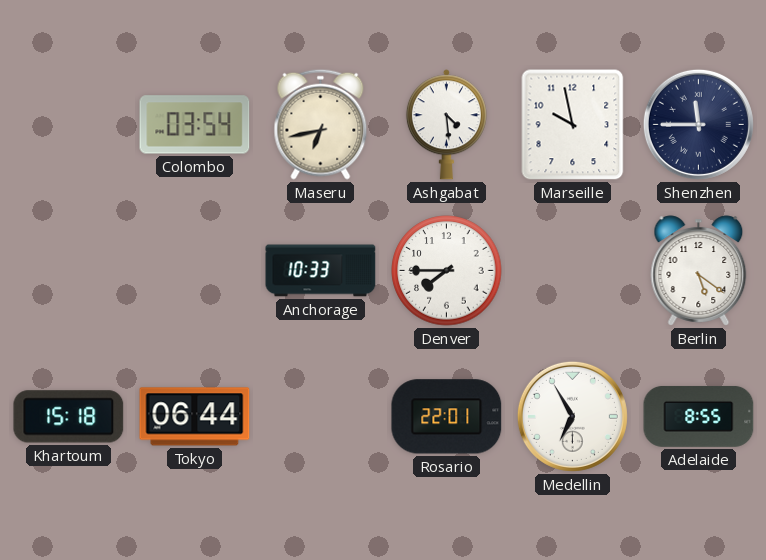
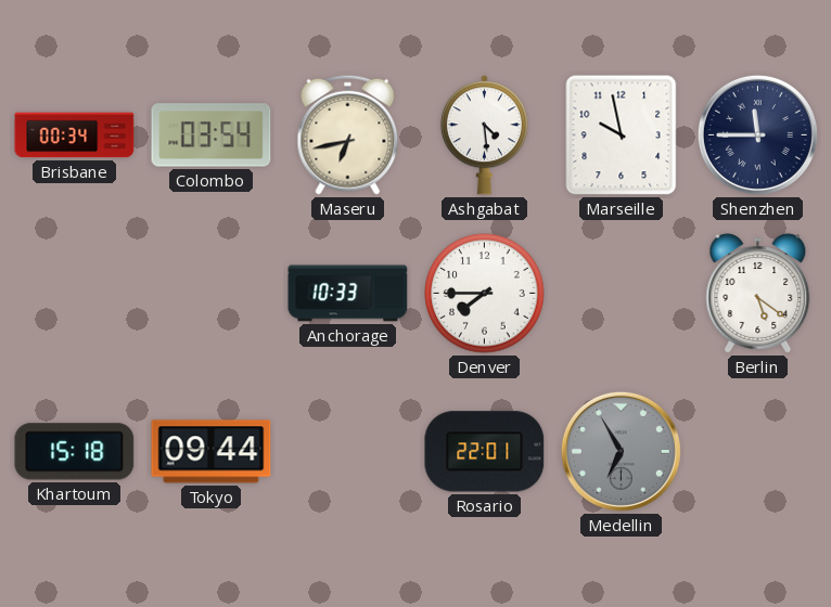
Brisbane: none -> 00:34 (75, 135)
Tokyo: 06:44 -> 09:44 (212, 452)
Medellin dial: white -> grey (621, 451)
Adelaide: 8:55 -> none (699, 416)
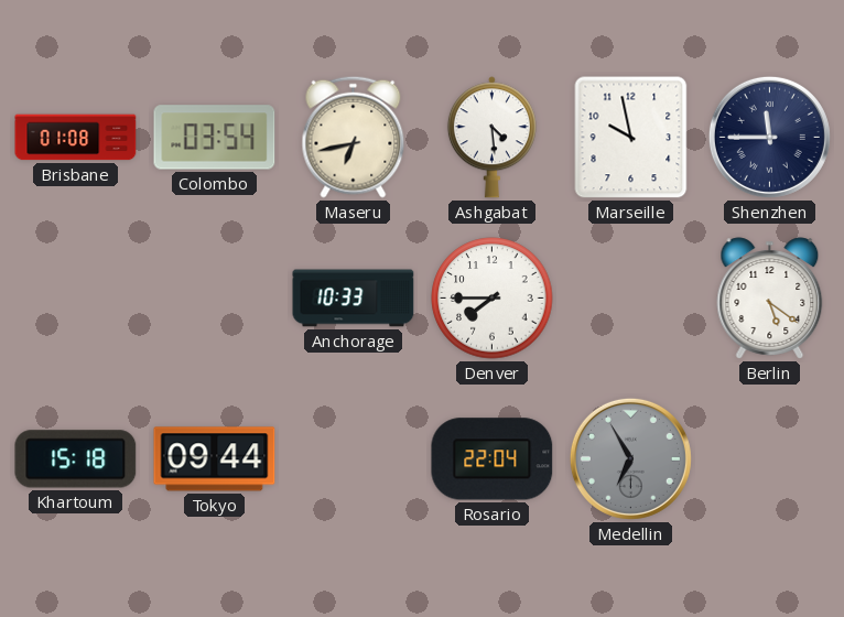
Brisbane: 00:34 -> 01:08 (76, 138)
Rosario: 22:01 -> 22:04 (493, 459)
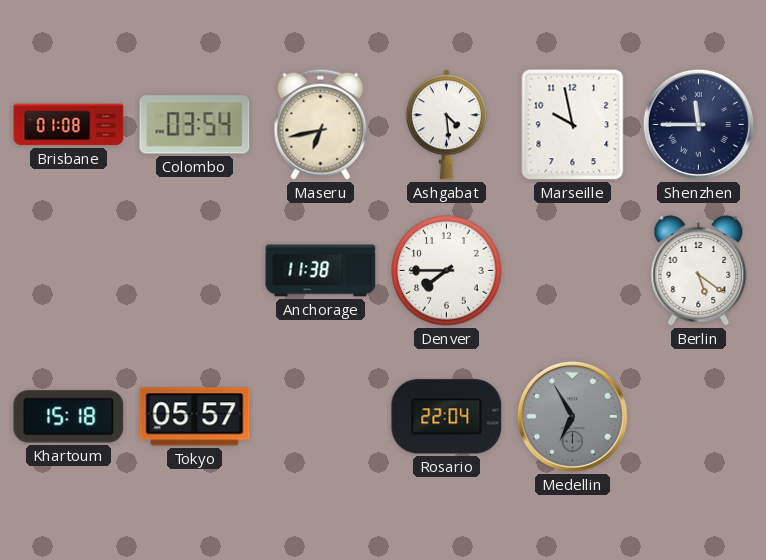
Anchorage: 10:33 -> 11:38 (321, 271)
Tokyo: 09:44 -> 05:57 (195, 417)
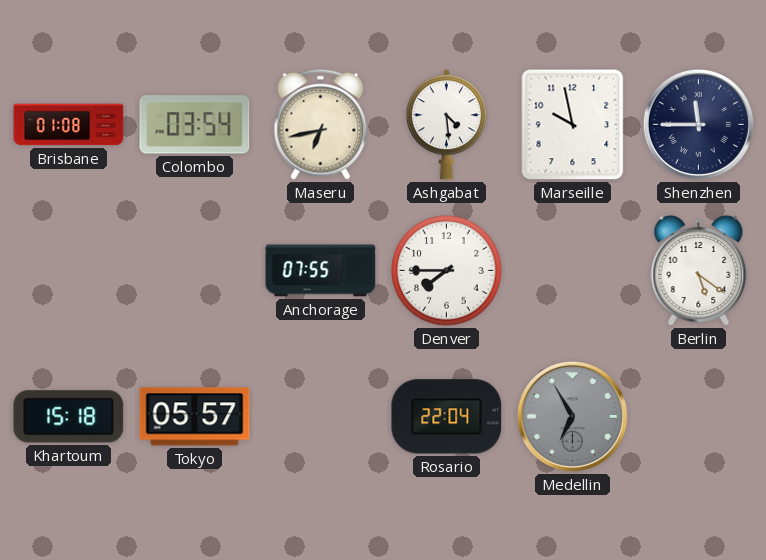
Anchorage: 11:38 -> 07:55 (321, 271)
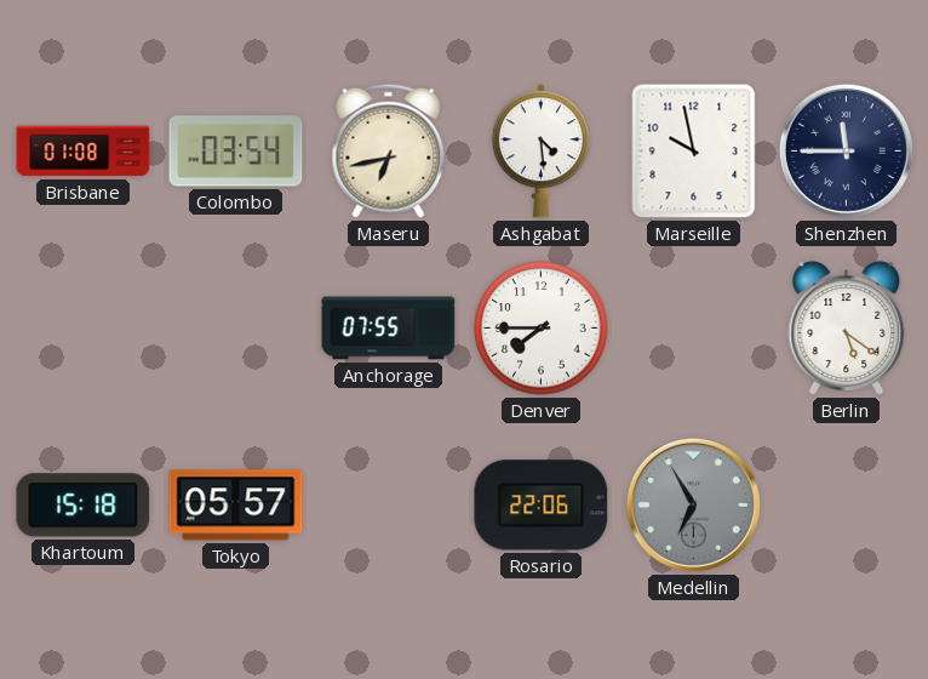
Rosario: 22:04 -> 22:06 (542, 506)
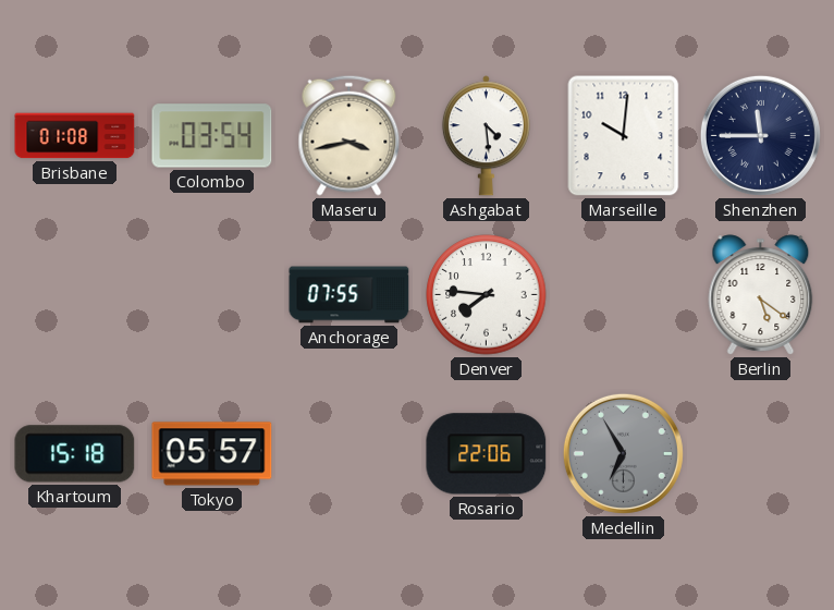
Maseru: 6:43 -> 3:43 (349, 135)
Marseille: 9:58 -> 10:01 (624, 136)
Denver: 7:45 -> 7:46 (487, 295)
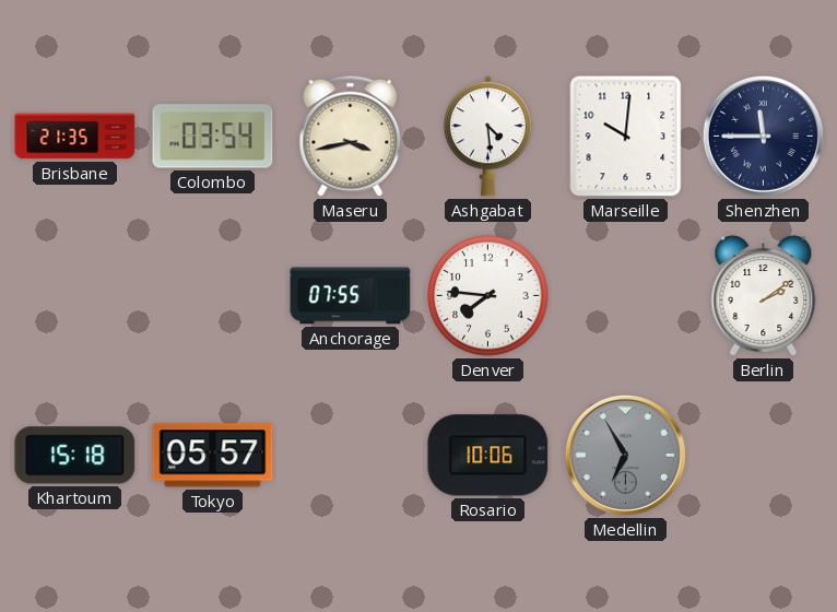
Brisbane: 01:08 -> 21:35 (75, 137)
Berlin: 5:21 -> 2:09 (764, 296)
Rosario: 22:06 -> 10:06 (488, 456)
